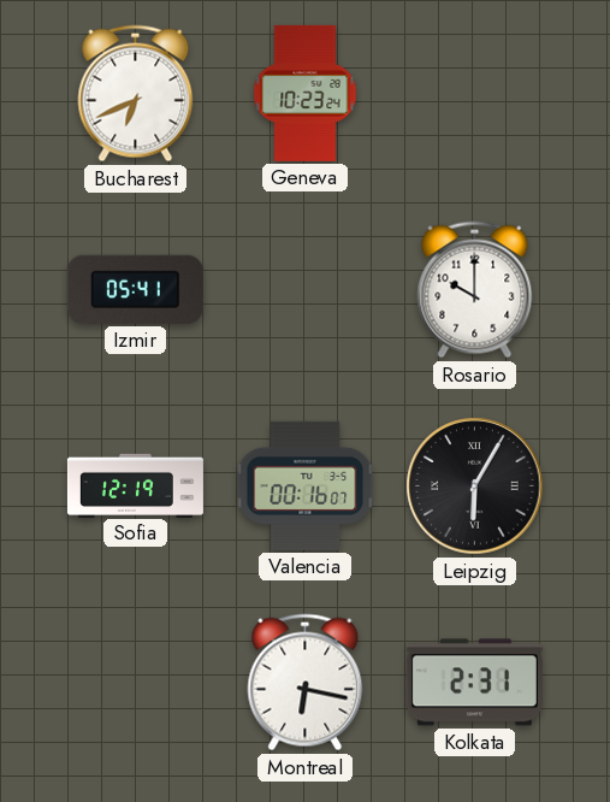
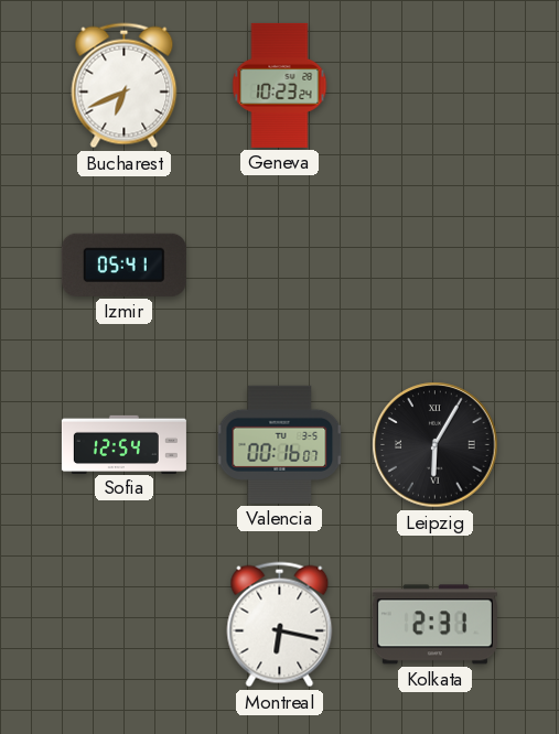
Rosario: 10:00 -> none (475, 290)
Sofia: 12:19 -> 12:54 (123, 444)
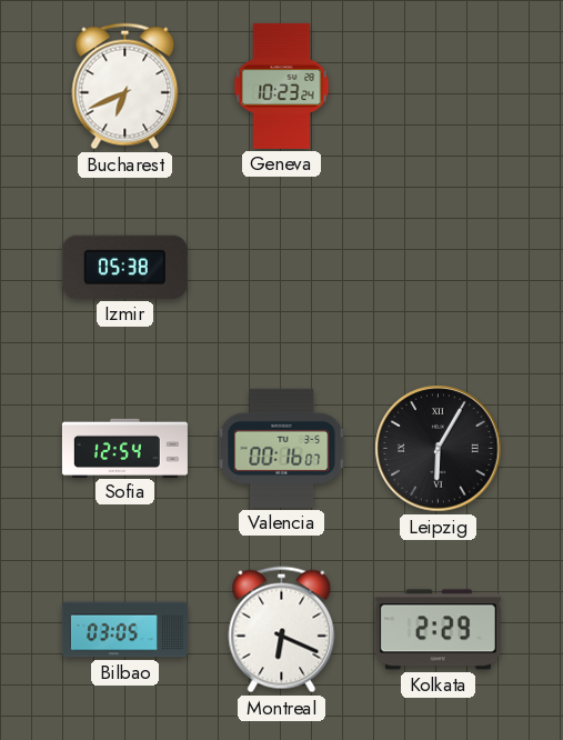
Izmir: 05:41 -> 05:38 (124, 267)
Bilbao: none -> 03:05 (124, 630)
Montreal: 6:17 -> 6:19 (282, 630)
Kolkata: 2:31 -> 2:29 (438, 630)
